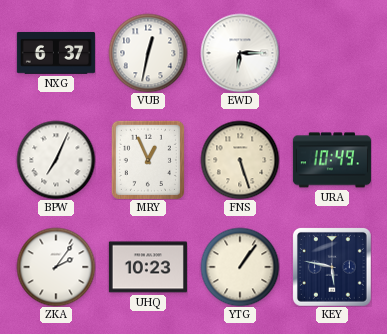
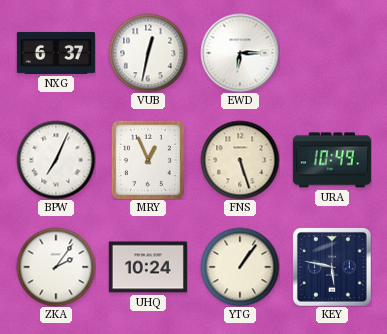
UHQ: 10:23 -> 10:24 (148, 267)
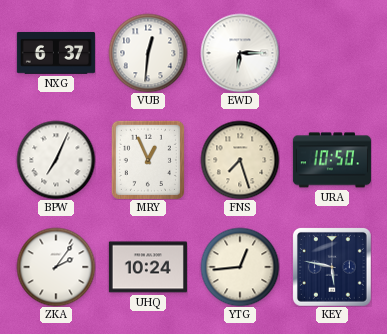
VUB: 12:32 -> 12:31 (148, 53)
FNS: 5:27 -> 7:27 (240, 160)
URA: 10:49 -> 10:50 (332, 160)
YTG: 1:06 -> 12:44 (240, 267)
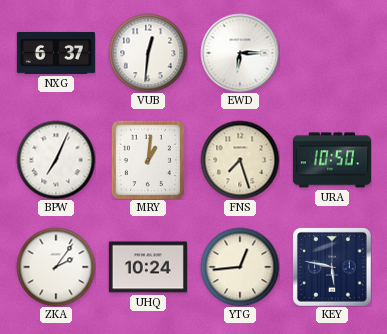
MRY: 12:56 -> 1:01 (148, 160)
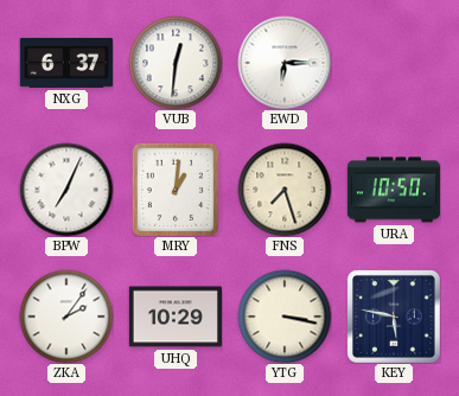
UHQ: 10:24 -> 10:29 (176, 317)
YTG: 12:44 -> 3:17 (285, 317)
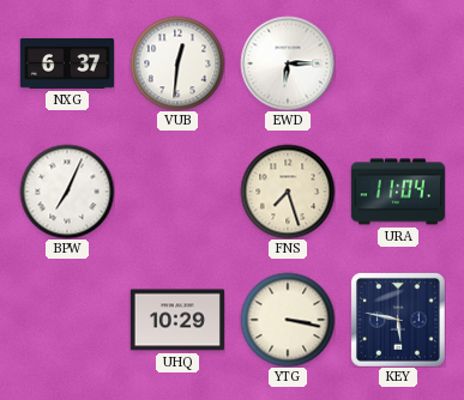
MRY: 1:01 -> none (176, 190)
URA: 10:50 -> 11:04 (398, 192)
ZKA: 2:06 -> none (66, 317)
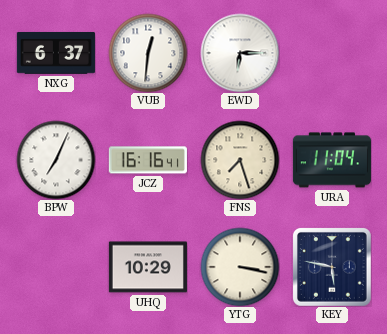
JCZ: none -> 16:16 (148, 160)
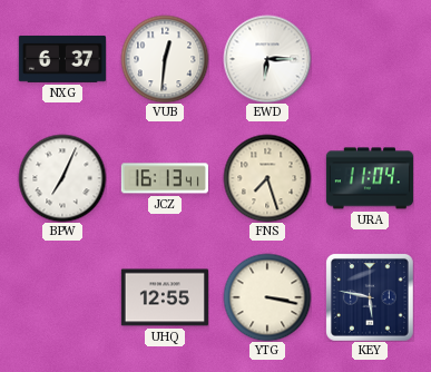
JCZ: 16:16 -> 16:13 (165, 178)
UHQ: 10:29 -> 12:55 (165, 297)
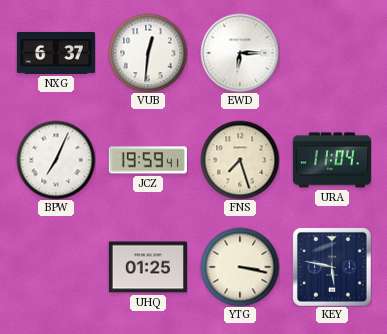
JCZ: 16:13 -> 19:59 (148, 160)
UHQ: 12:55 -> 01:25 (148, 267)
